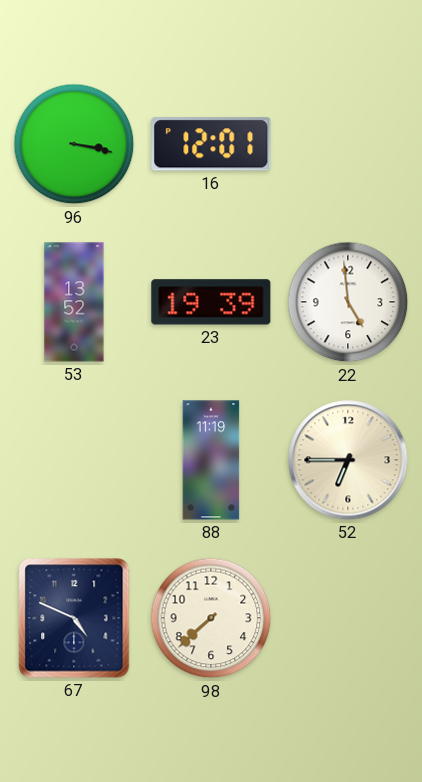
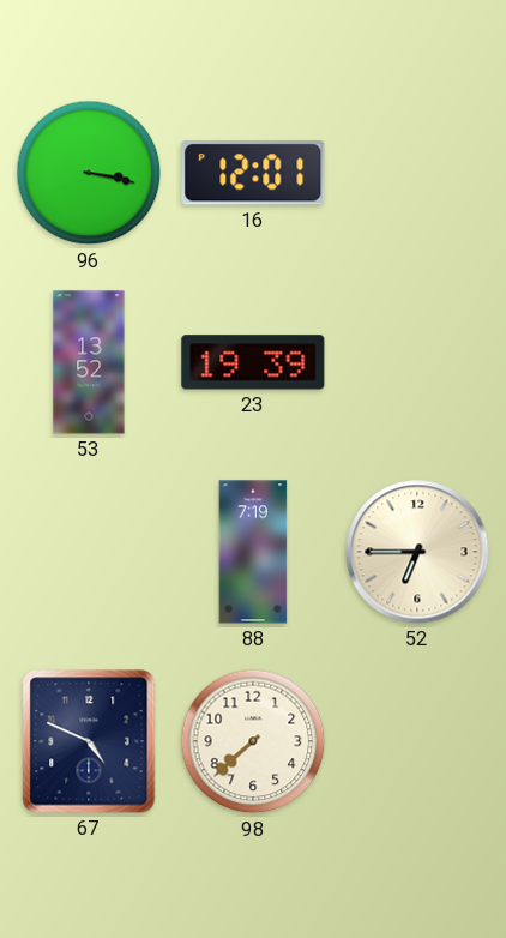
22: 4:59 -> none (348, 302)
88: 11:19 -> 7:19 (253, 552)
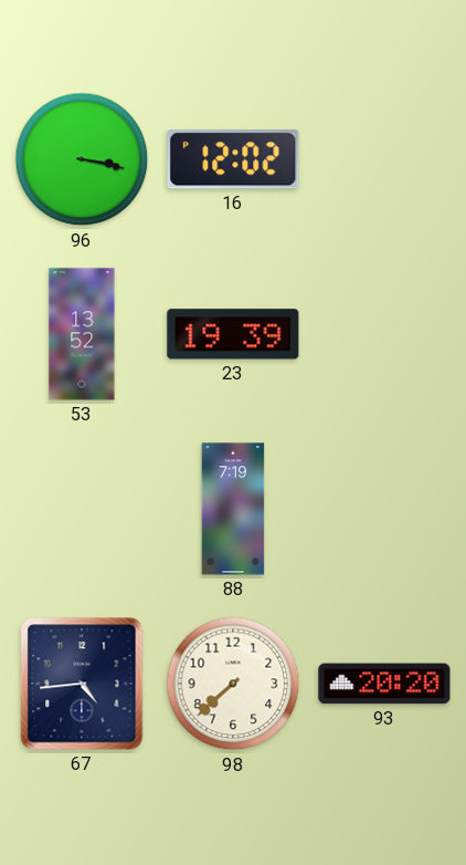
16: 12:01 -> 12:02 (233, 159)
52: 6:45 -> none (417, 552)
67: 4:49 -> 4:44 (82, 684)
93: none -> 20:20 (384, 684)
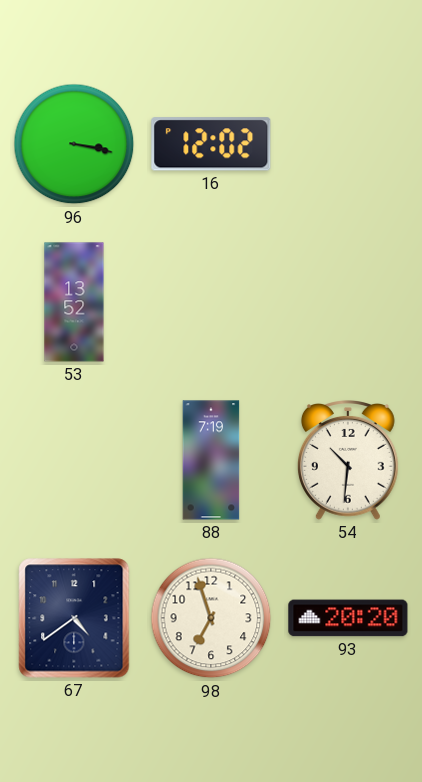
23: 19:39 -> none (233, 334)
54: none -> 10:31 (348, 461)
67: 4:44 -> 4:39 (74, 618)
98: 7:38 -> 6:57 (211, 618)
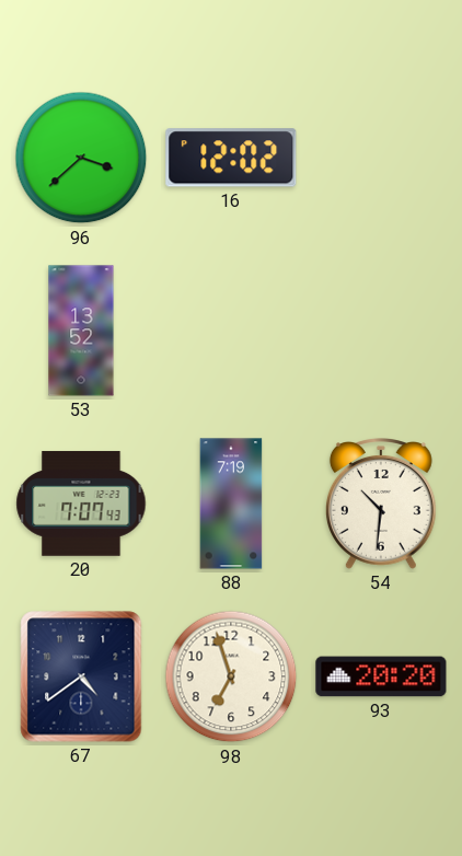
96: 3:17 -> 3:38 (81, 158)
20: none -> 7:07 (81, 504)
